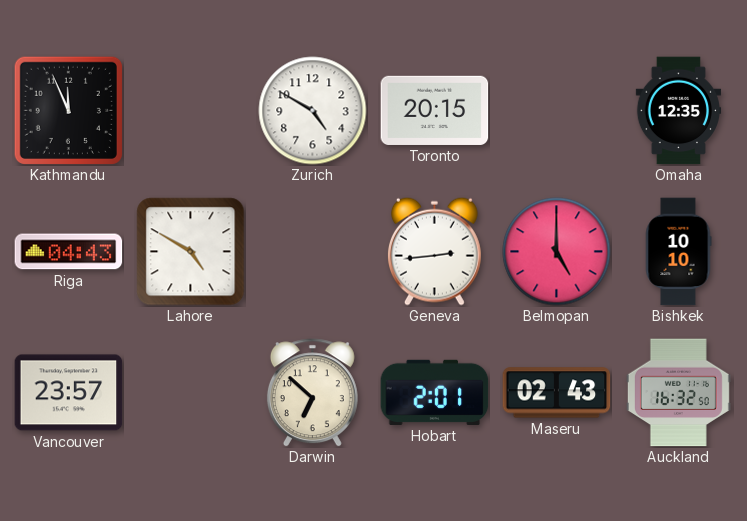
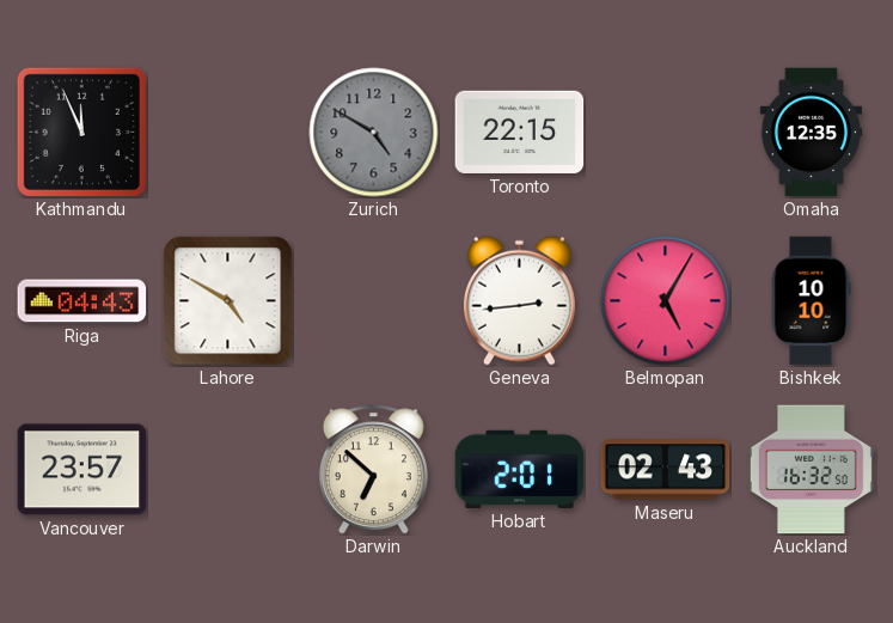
Zurich dial: white -> grey (374, 133)
Toronto: 20:15 -> 22:15 (520, 132)
Belmopan: 5:00 -> 5:05 (666, 301)
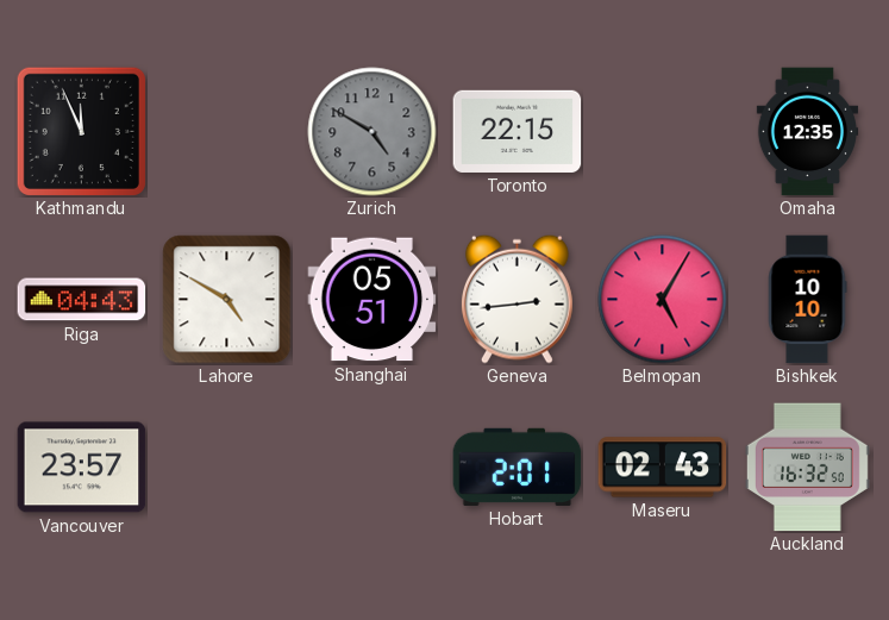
Shanghai: none -> 05:51 (372, 300)
Darwin: 6:52 -> none (373, 470)
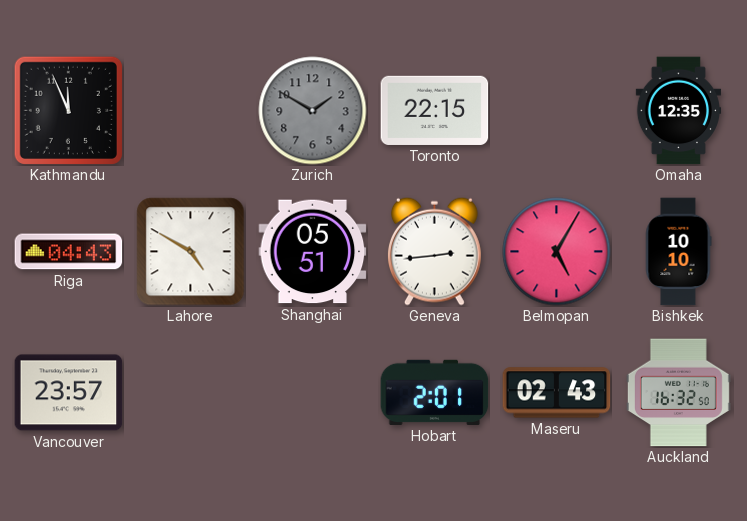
Zurich: 4:50 -> 1:50 (313, 111)
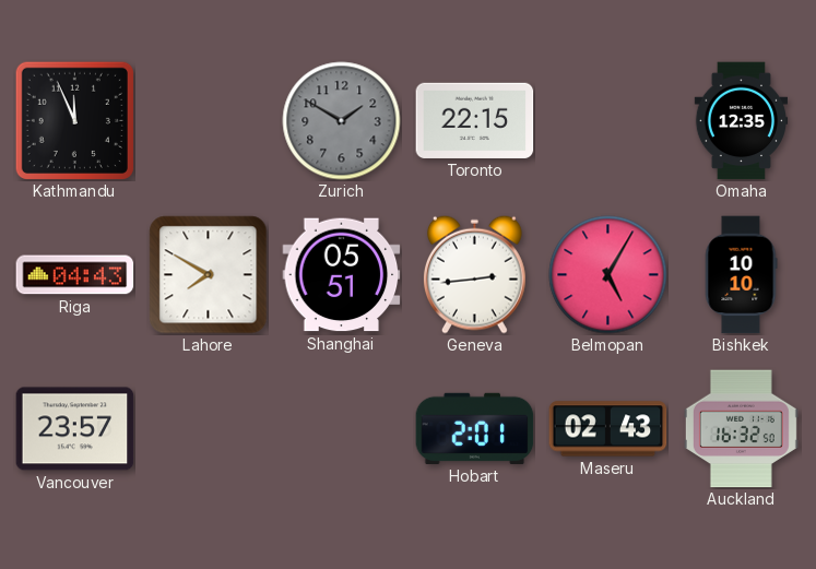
Lahore: 4:50 -> 7:50 (209, 275)
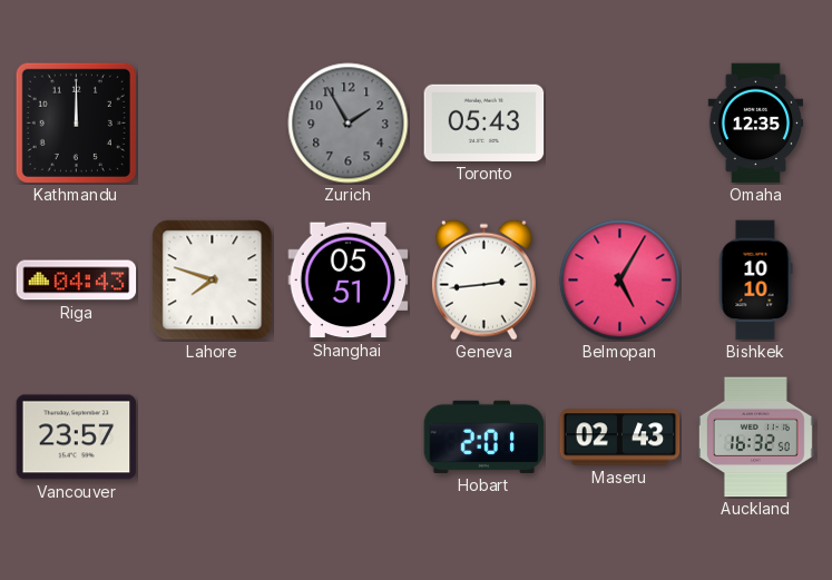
Kathmandu: 11:56 -> 12:00 (76, 122)
Zurich: 1:50 -> 1:55 (349, 124)
Toronto: 22:15 -> 05:43 (484, 122)
Lahore: 7:50 -> 7:48 (213, 281)
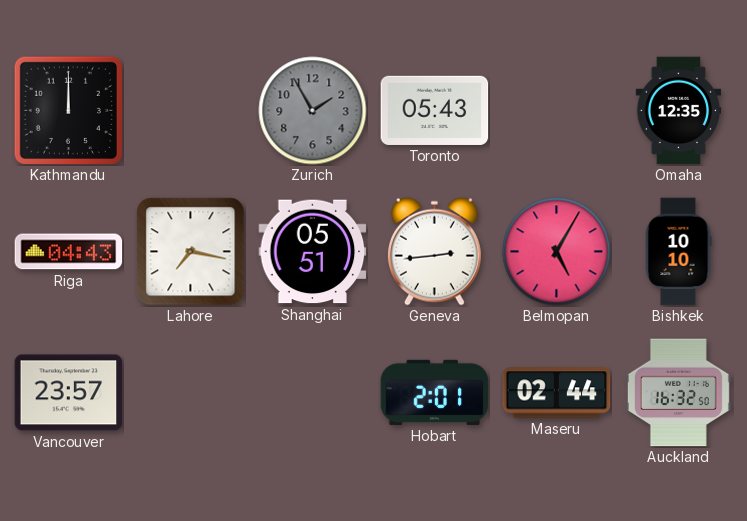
Lahore: 7:48 -> 7:17 (191, 252)
Maseru: 02:43 -> 02:44 (557, 393)
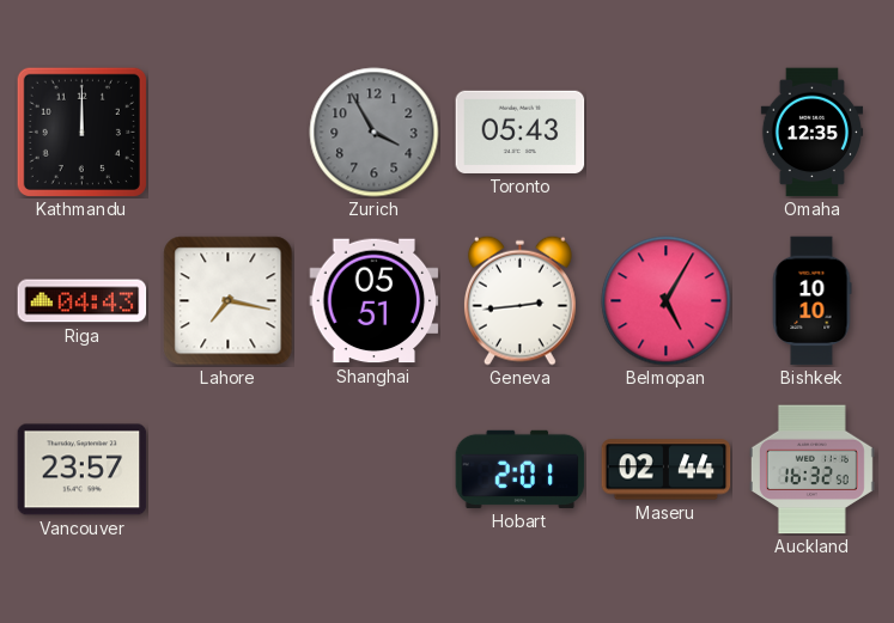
Zurich: 1:55 -> 3:55 (375, 133)
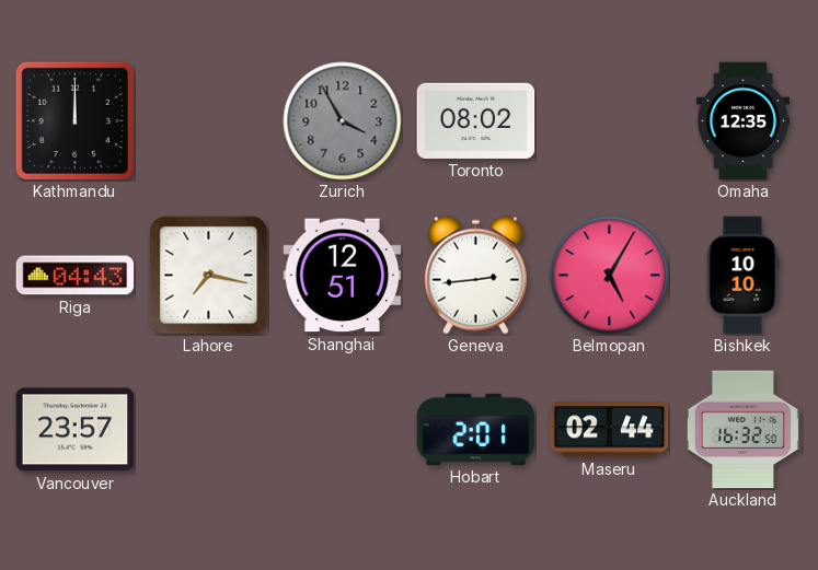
Toronto: 05:43 -> 08:02 (476, 120)
Shanghai: 05:51 -> 12:51 (343, 276)
